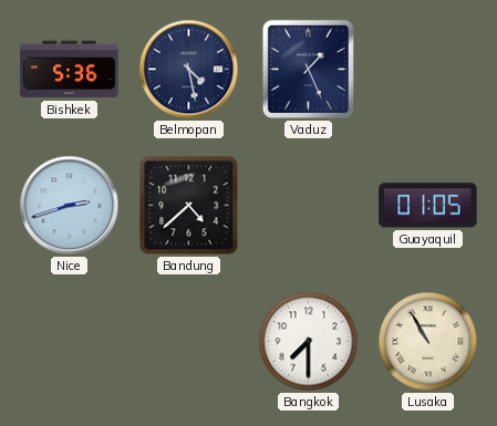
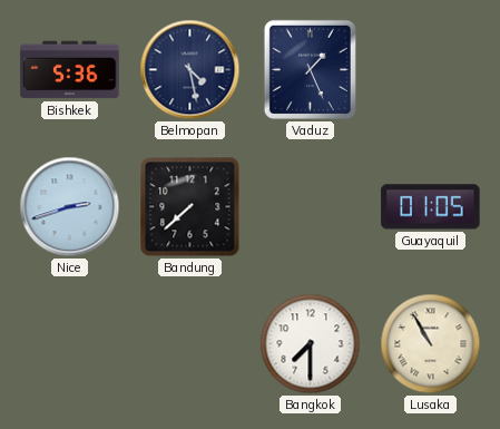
Bandung: 4:38 -> 7:38 (190, 207)
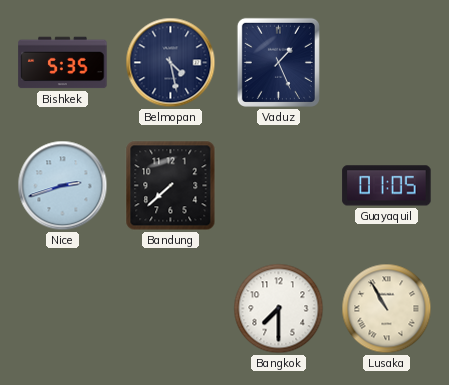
Bishkek: 5:36 -> 5:35 (63, 63)
